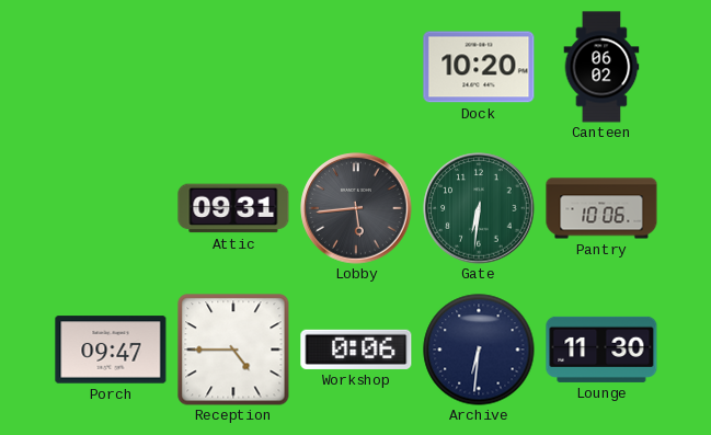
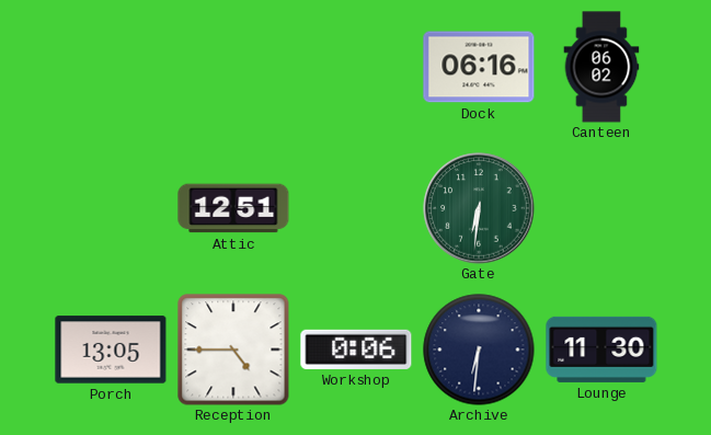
Dock: 10:20 -> 06:16 (479, 67)
Attic: 09:31 -> 12:51 (233, 208)
Lobby: 5:44 -> none (356, 208)
Pantry: 10:06 -> none (601, 208)
Porch: 09:47 -> 13:05 (111, 350)
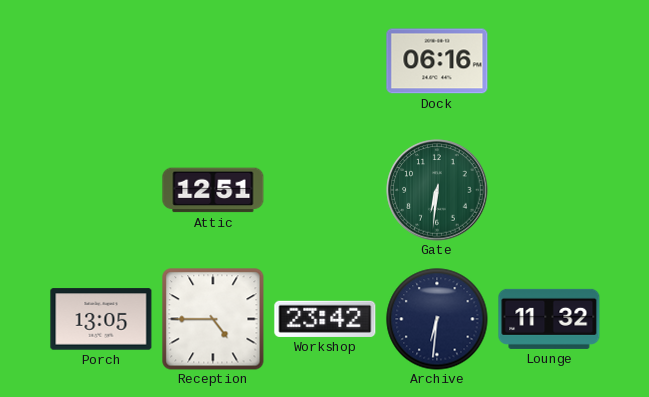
Canteen: 06:02 -> none (601, 67)
Workshop: 0:06 -> 23:42 (325, 319)
Lounge: 11:30 -> 11:32 (549, 319)
